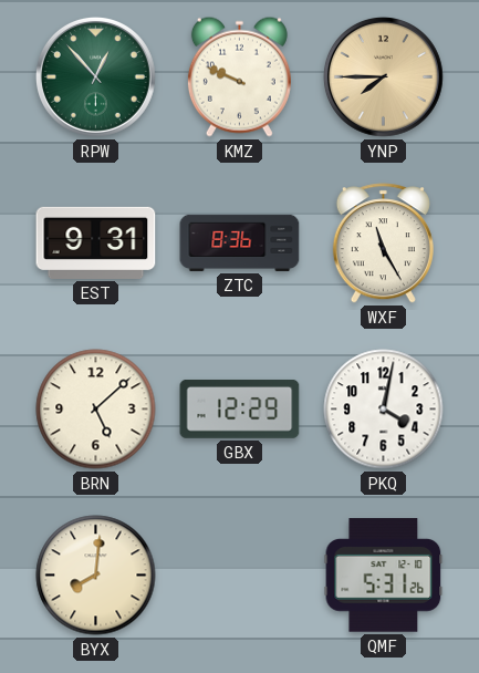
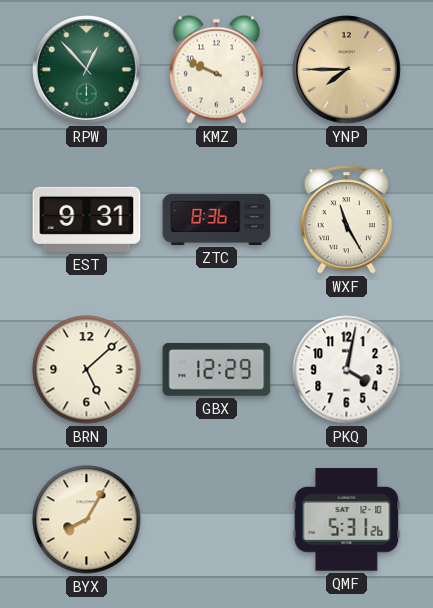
BYX: 8:01 -> 8:05 (87, 520)
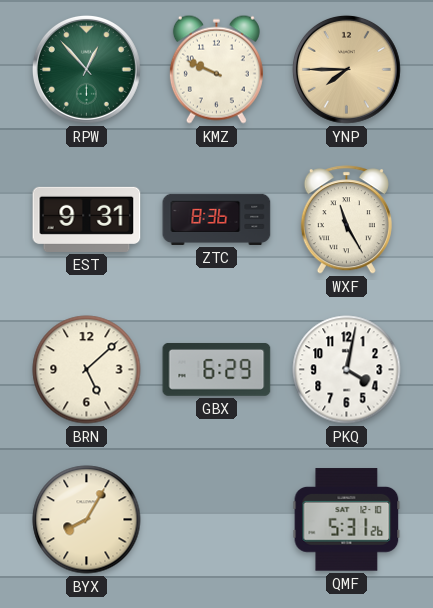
GBX: 12:29 -> 6:29 (217, 370)
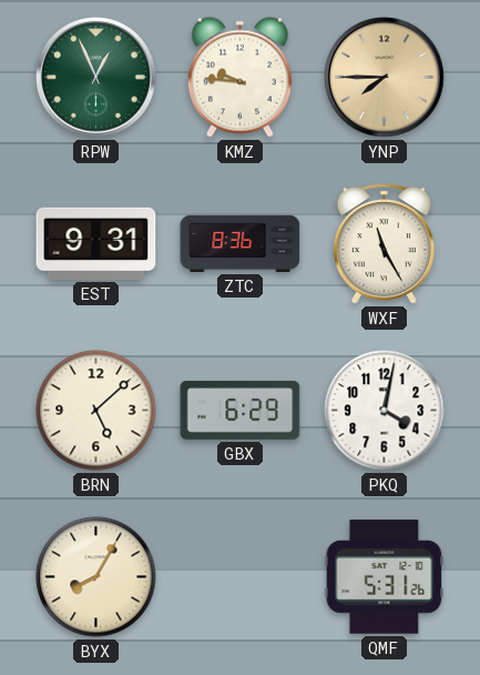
RPW: 12:53 -> 12:56 (96, 78)
KMZ: 9:49 -> 9:46 (239, 77)
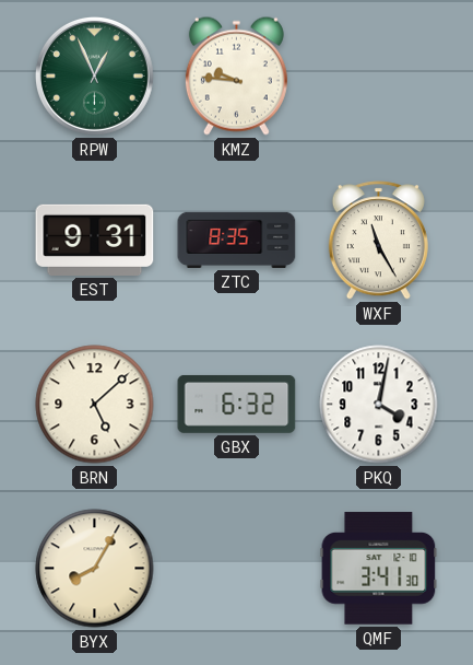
YNP: 7:45 -> none (385, 78)
ZTC: 8:36 -> 8:35 (237, 240)
GBX: 6:29 -> 6:32 (237, 405)
QMF: 5:31 -> 3:41 (379, 569)
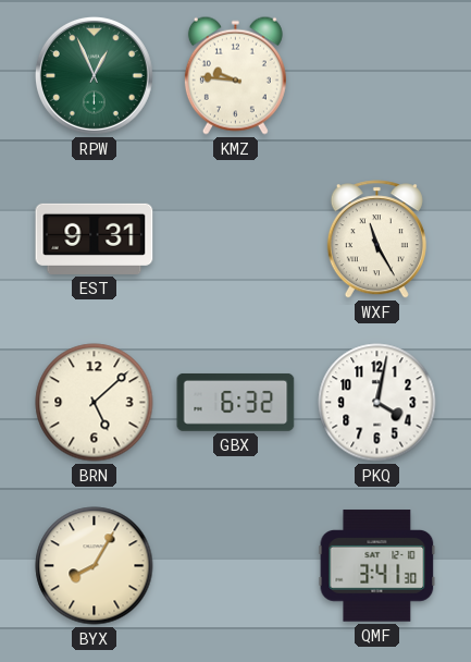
ZTC: 8:35 -> none (237, 240)
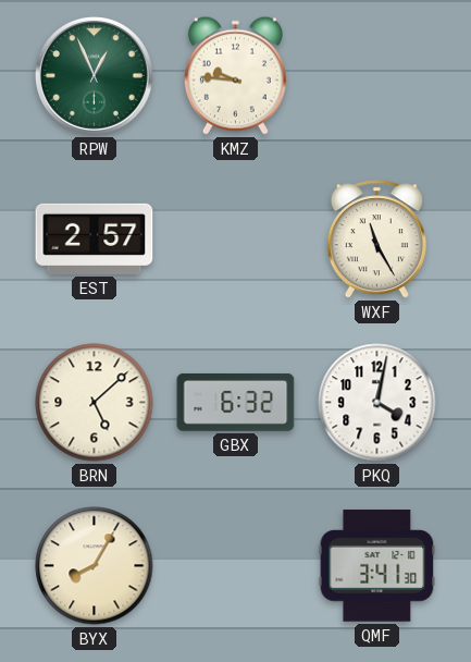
EST: 9:31 -> 2:57 (95, 238)
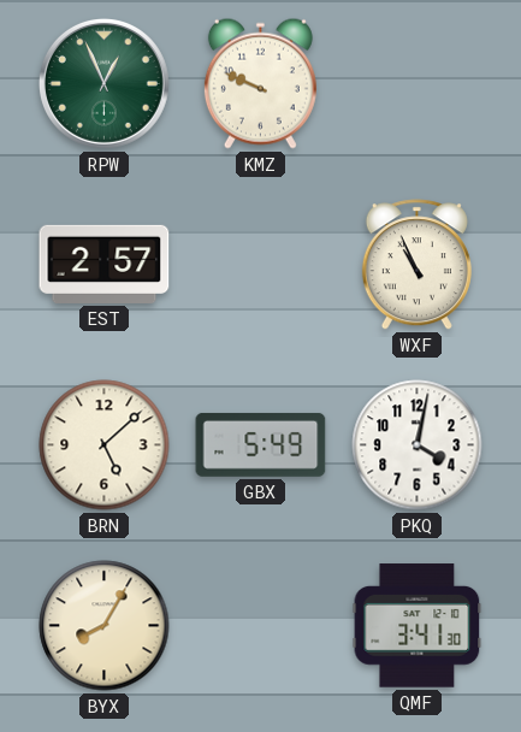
KMZ: 9:46 -> 9:49 (260, 83)
WXF: 11:25 -> 10:56 (416, 265)
GBX: 6:32 -> 5:49 (261, 445)
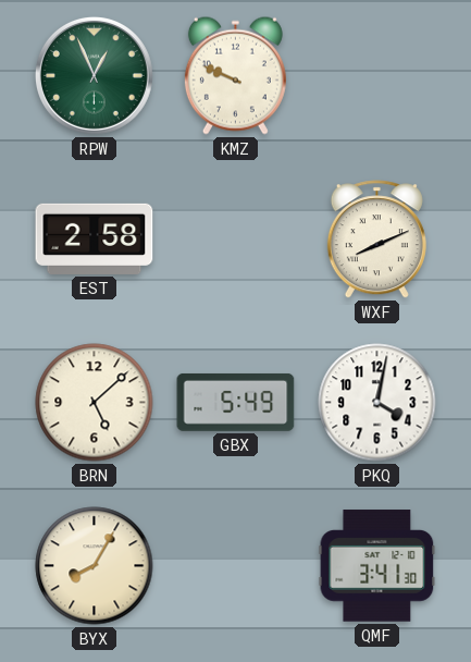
EST: 2:57 -> 2:58 (95, 238)
WXF: 10:56 -> 8:11 (376, 240)
